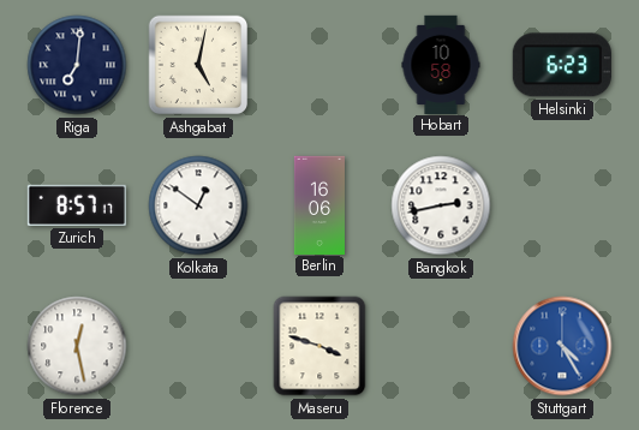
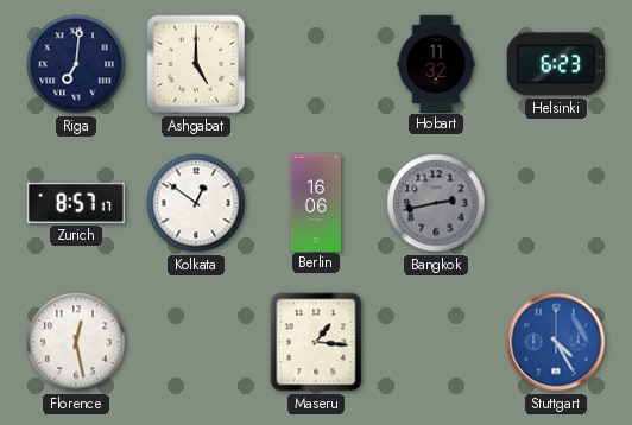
Ashgabat: 5:02 -> 5:00 (196, 64)
Hobart: 10:58 -> 11:32 (436, 63)
Bangkok dial: white -> grey (436, 203)
Maseru: 3:48 -> 1:16 (316, 342)
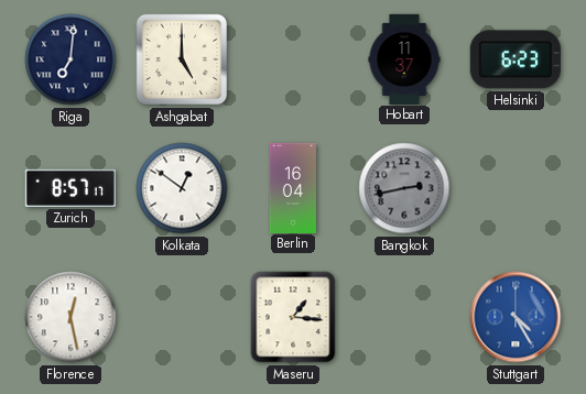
Hobart: 11:32 -> 11:37 (404, 58)
Berlin: 16:06 -> 16:04 (293, 187)
